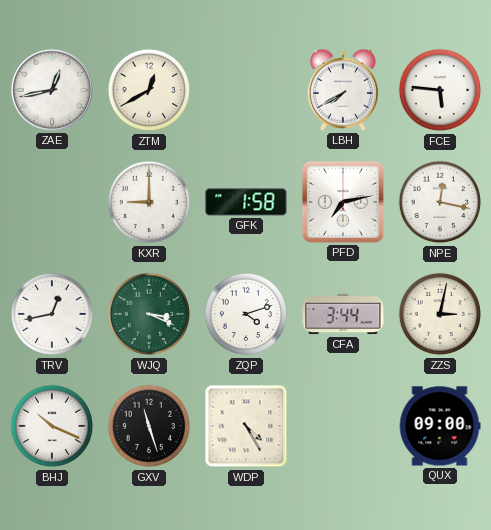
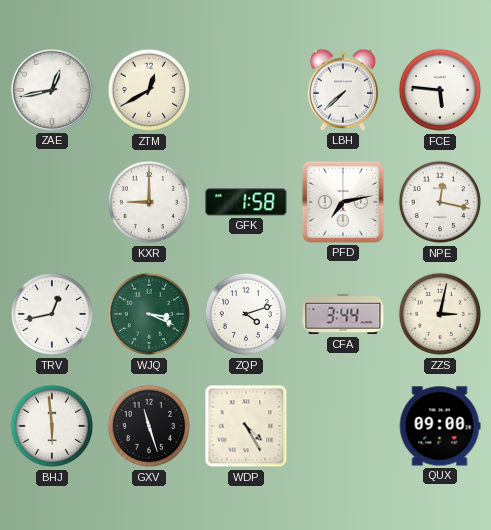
LBH: 7:40 -> 7:38 (342, 90)
BHJ: 10:19 -> 5:59 (52, 426)
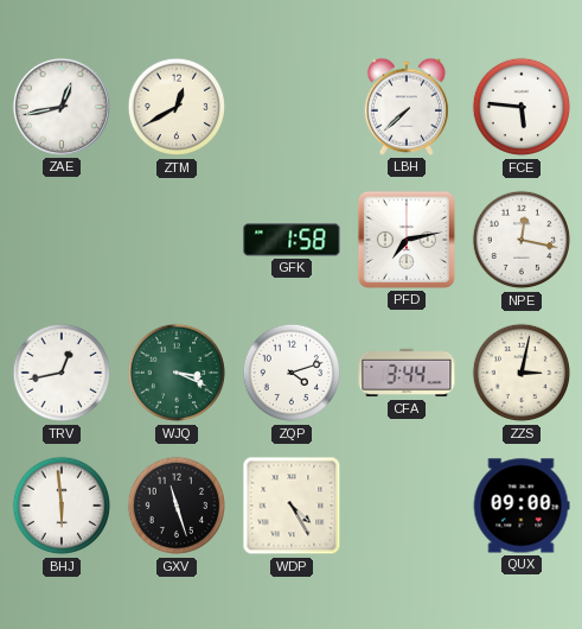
KXR: 9:00 -> none (149, 202)
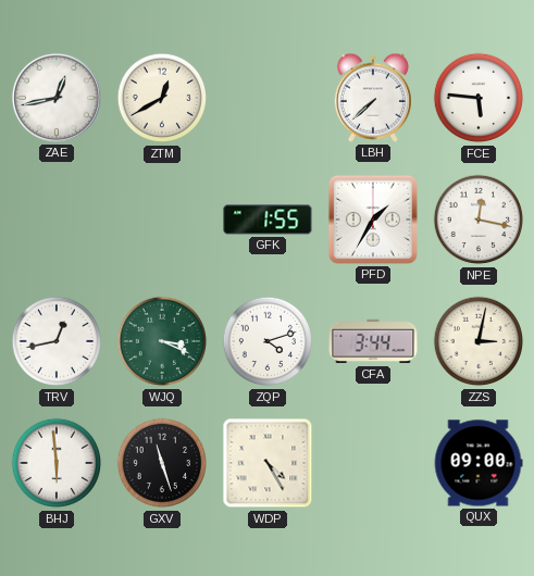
GFK: 1:58 -> 1:55 (268, 220)
PFD: 7:13 -> 1:35 (373, 220)
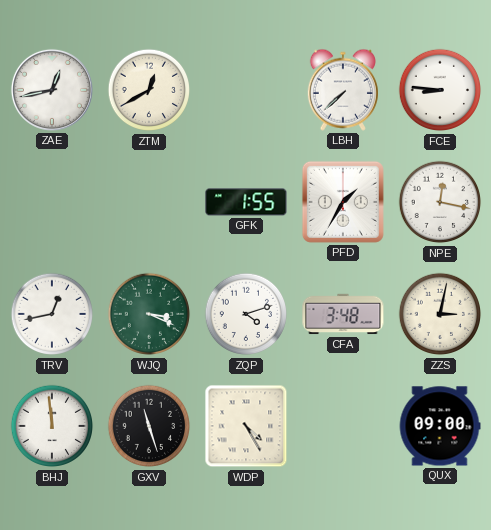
FCE: 5:46 -> 8:46 (440, 90)
CFA: 3:44 -> 3:48 (343, 314)
BHJ: 5:59 -> 11:59 (52, 426)
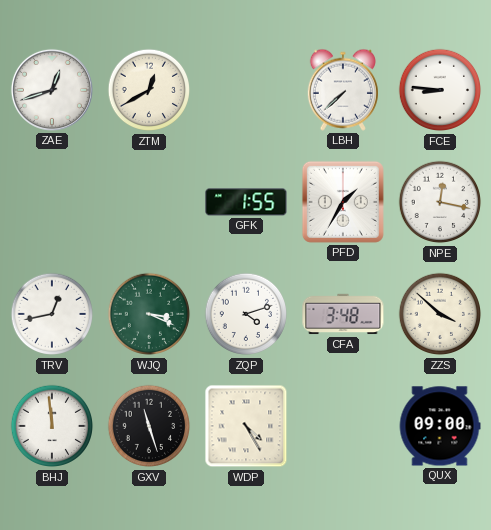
ZAE: 12:43 -> 12:42 (52, 90)
ZZS: 3:02 -> 3:52 (440, 314)
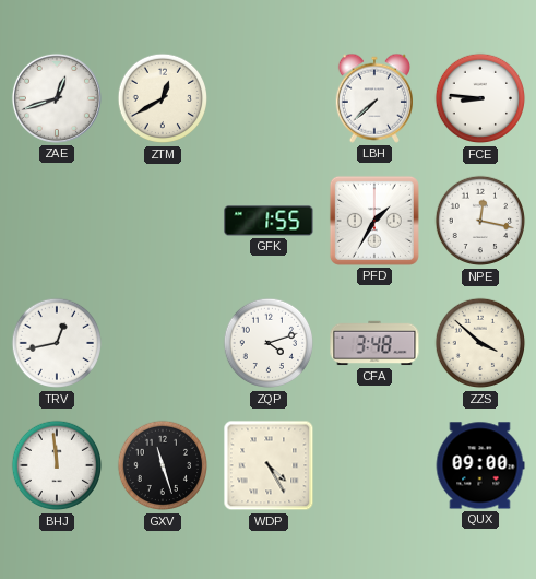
WJQ: 3:19 -> none (149, 314)
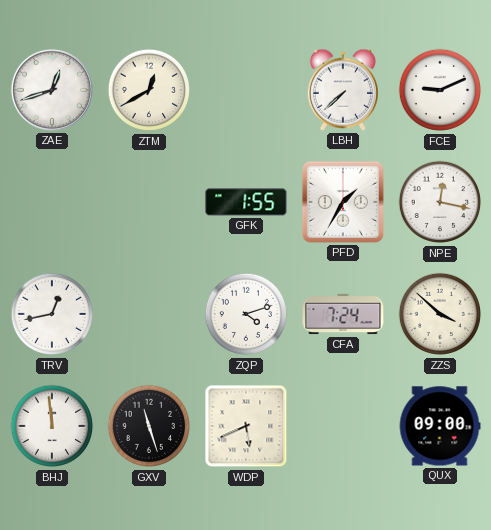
FCE: 8:46 -> 9:11 (440, 90)
CFA: 3:48 -> 7:24 (343, 314)
WDP: 4:25 -> 5:41 (246, 426)
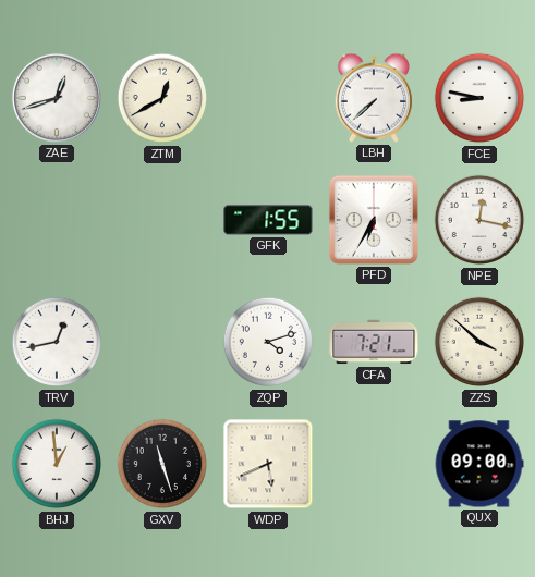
FCE: 9:11 -> 8:47 (479, 98)
PFD: 1:35 -> 6:35 (374, 220)
CFA: 7:24 -> 7:21 (374, 342)
BHJ: 11:59 -> 12:59 (57, 464)
